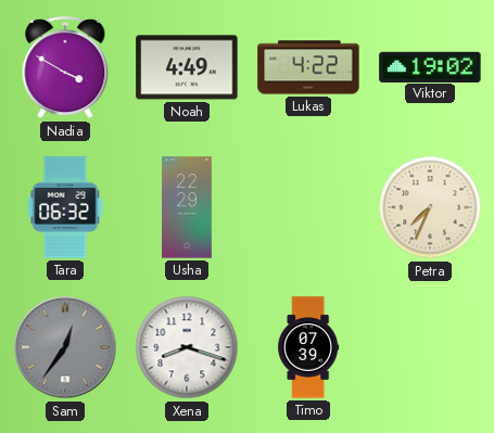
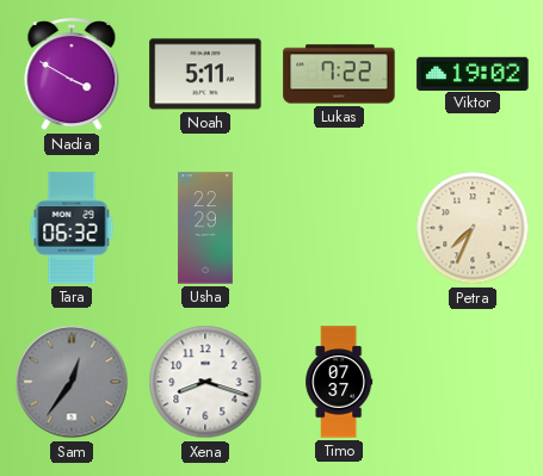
Noah: 4:49 -> 5:11 (205, 74)
Lukas: 4:22 -> 7:22 (339, 74)
Timo: 07:39 -> 07:37 (339, 382)
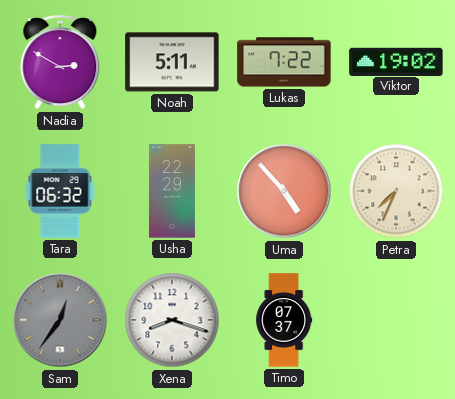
Nadia: 3:50 -> 2:50 (60, 63)
Uma: none -> 4:53 (284, 191)
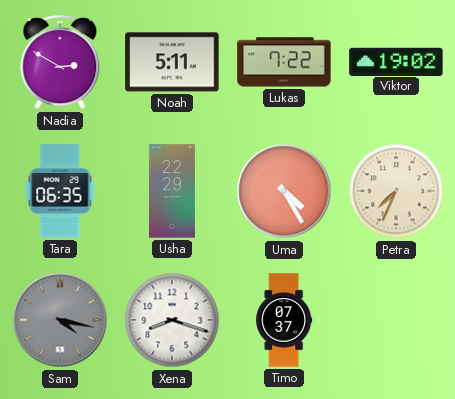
Tara: 06:32 -> 06:35 (60, 191)
Uma: 4:53 -> 4:25 (284, 191)
Sam: 12:36 -> 4:17 (60, 320)
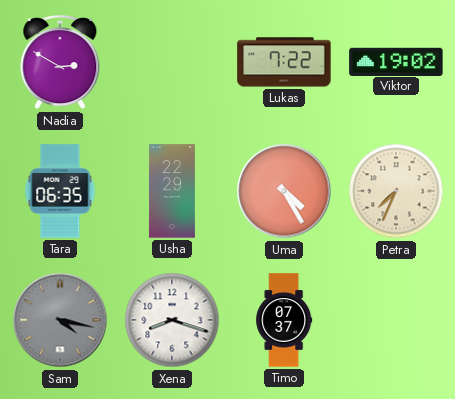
Noah: 5:11 -> none (172, 62)
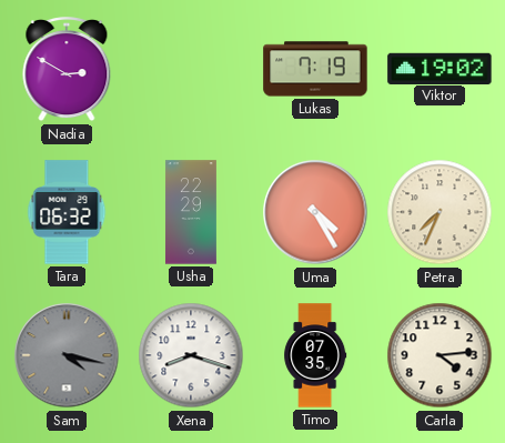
Lukas: 7:22 -> 7:19 (315, 69)
Tara: 06:35 -> 06:32 (67, 212)
Timo: 07:37 -> 07:35 (315, 355)
Carla: none -> 4:14 (440, 355)
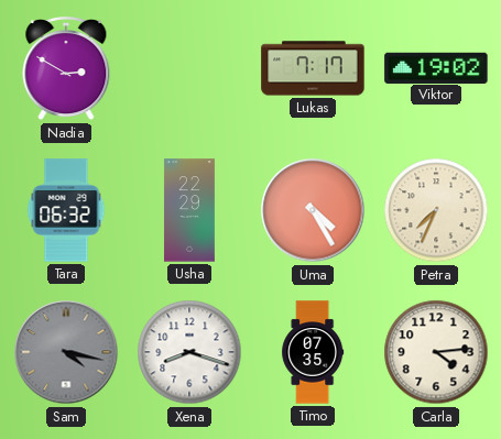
Lukas: 7:19 -> 7:17 (313, 68)
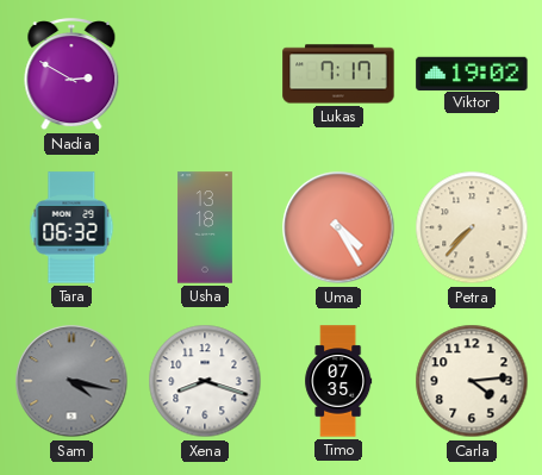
Usha: 22:29 -> 13:18 (205, 227)
Petra: 7:34 -> 7:37 (472, 227)
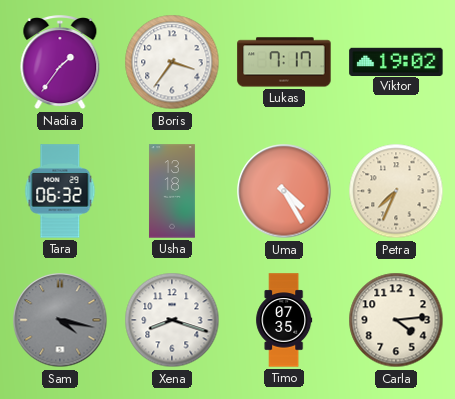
Nadia: 2:50 -> 1:36 (60, 63)
Boris: none -> 3:36 (172, 62)
Petra: 7:37 -> 7:34 (396, 191)
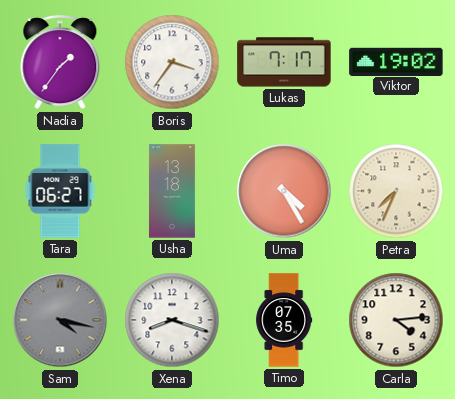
Tara: 06:32 -> 06:27 (60, 191)
